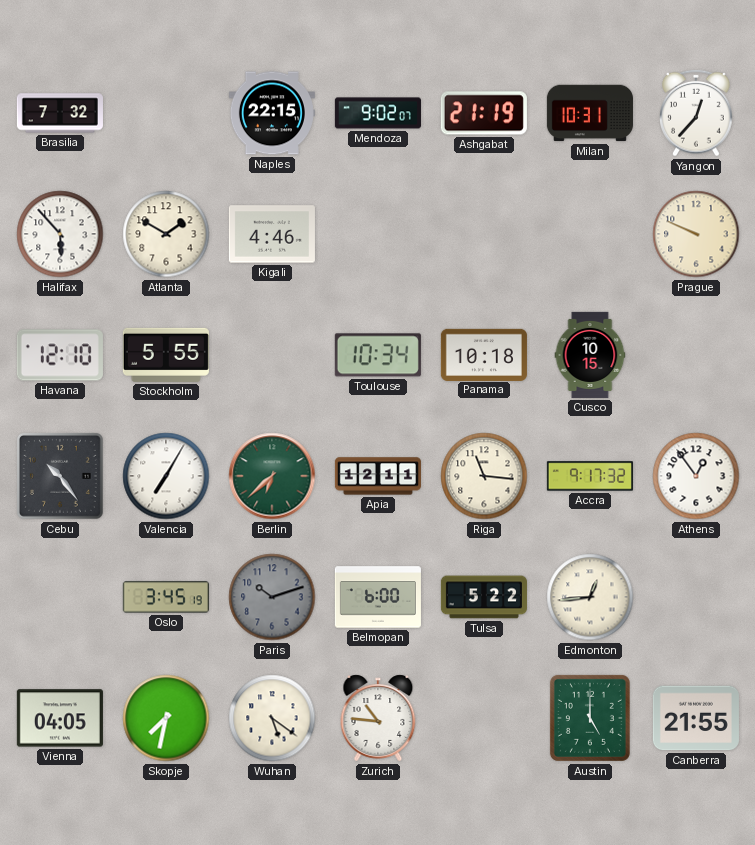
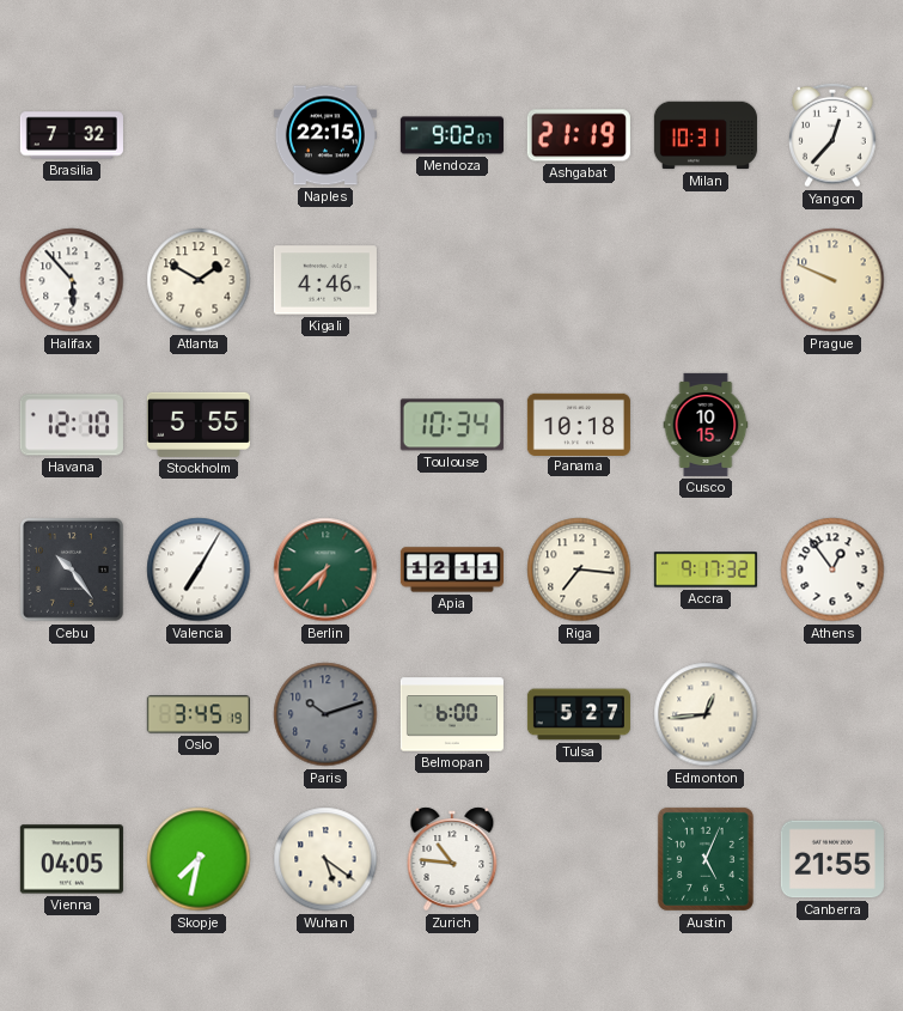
Riga: 11:16 -> 7:16 (579, 570)
Tulsa: 5:22 -> 5:27 (579, 714)
Austin: 5:00 -> 5:04 (706, 859)
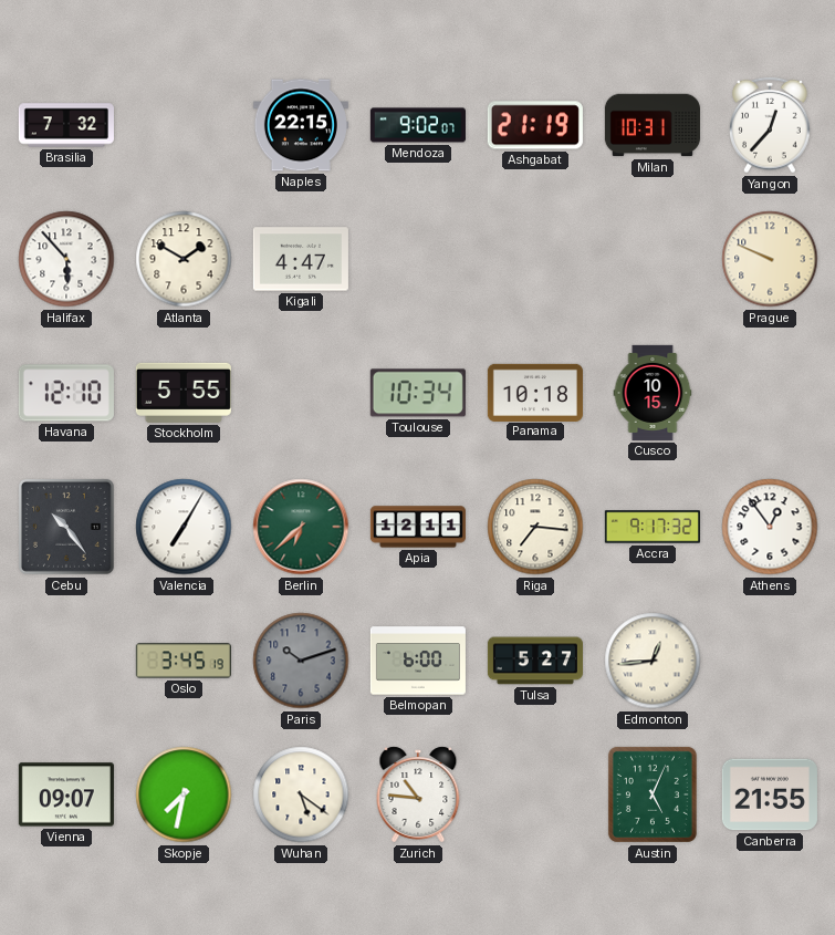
Kigali: 4:46 -> 4:47 (301, 259)
Vienna: 04:05 -> 09:07 (66, 794)
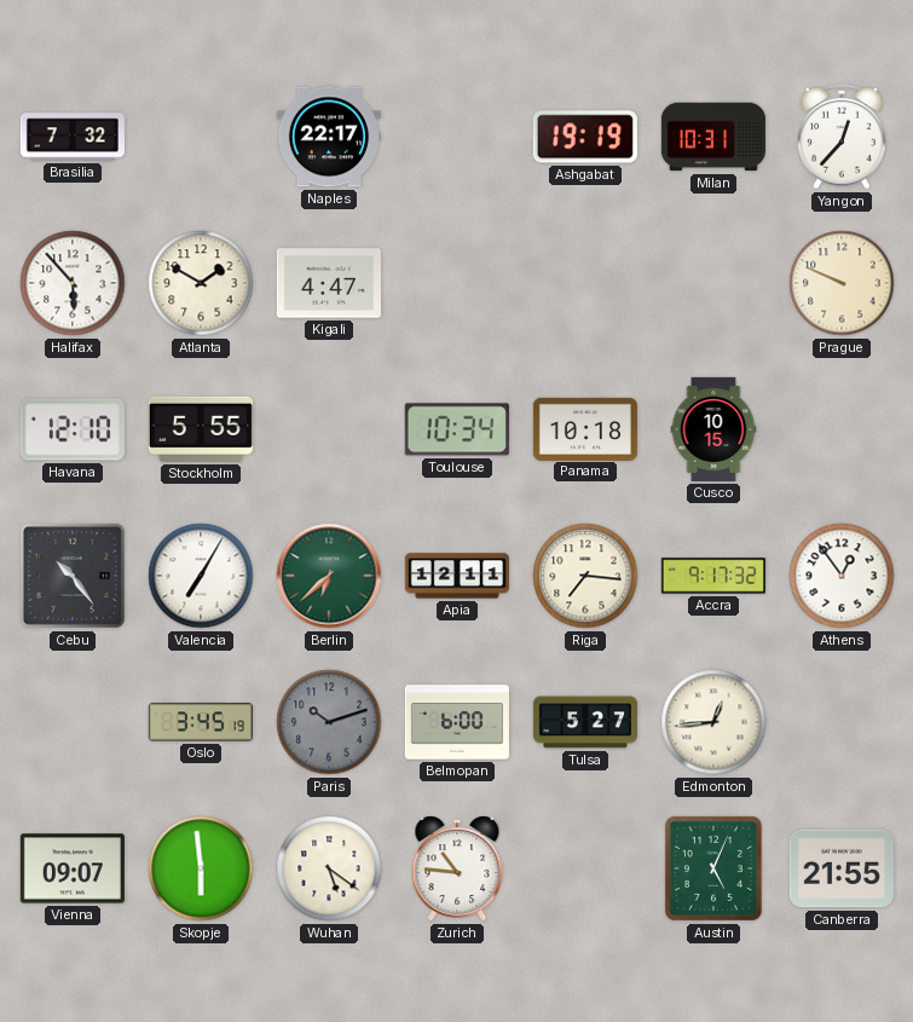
Naples: 22:15 -> 22:17 (329, 137)
Mendoza: 9:02 -> none (418, 125)
Ashgabat: 21:19 -> 19:19 (585, 137)
Skopje: 7:32 -> 5:59 (201, 868)
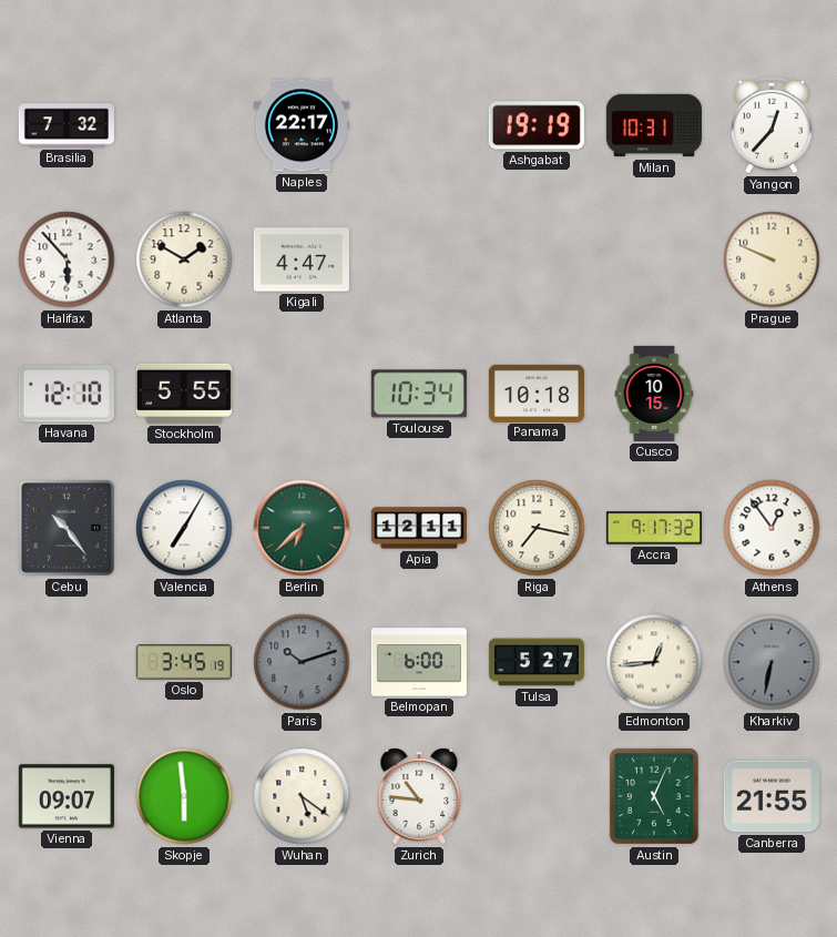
Riga: 7:16 -> 7:17 (537, 528)
Kharkiv: none -> 6:32 (772, 662)
